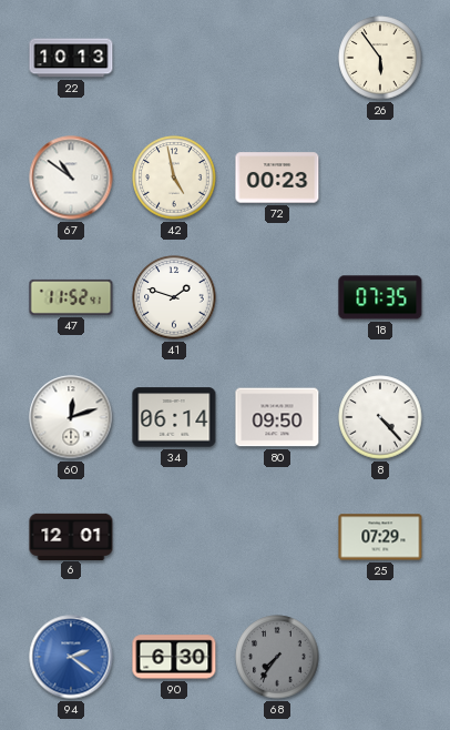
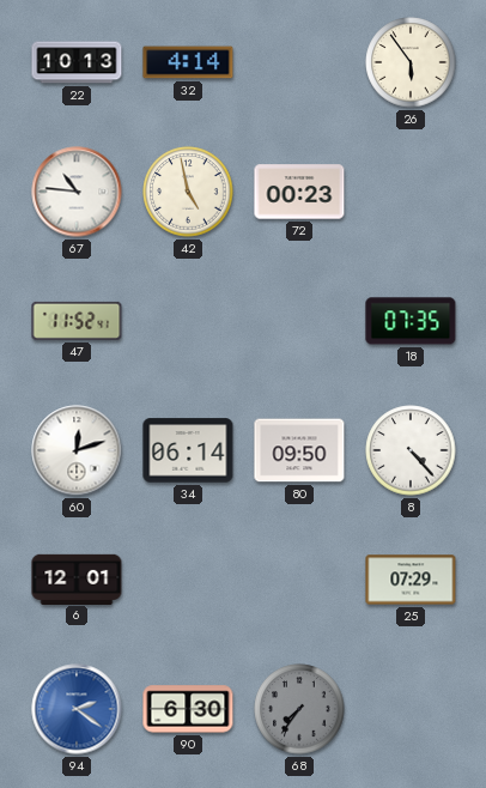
32: none -> 4:14 (188, 62)
67: 10:51 -> 10:46 (77, 192)
41: 1:48 -> none (174, 297)
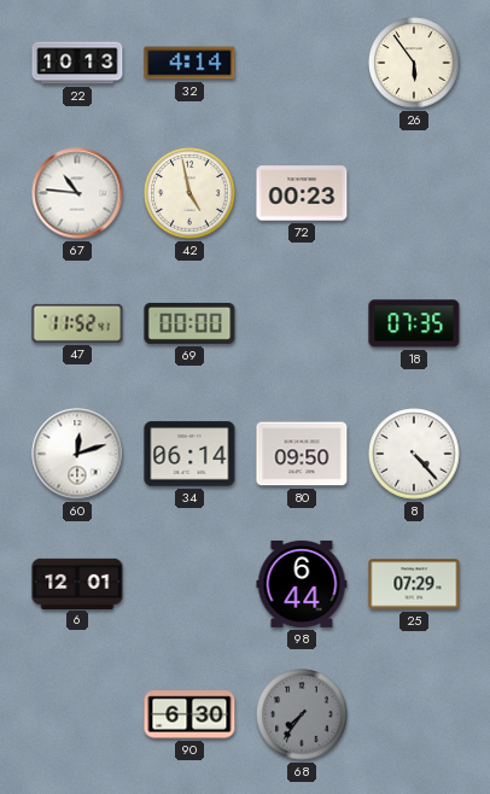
69: none -> 00:00 (189, 323)
98: none -> 6:44 (302, 584)
94: 2:21 -> none (77, 709)
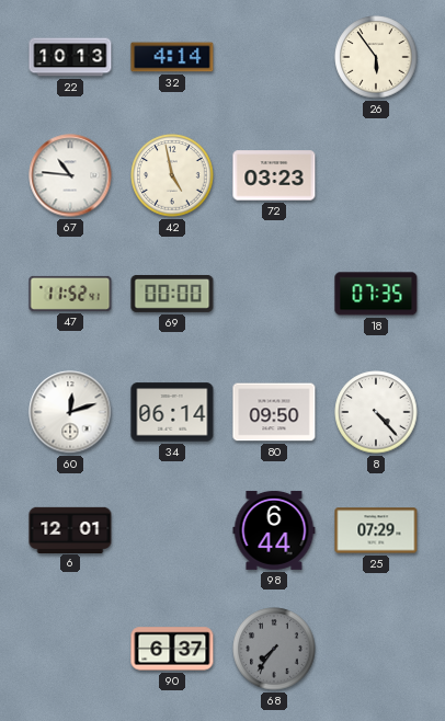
72: 00:23 -> 03:23 (274, 175)
90: 6:30 -> 6:37 (172, 649)
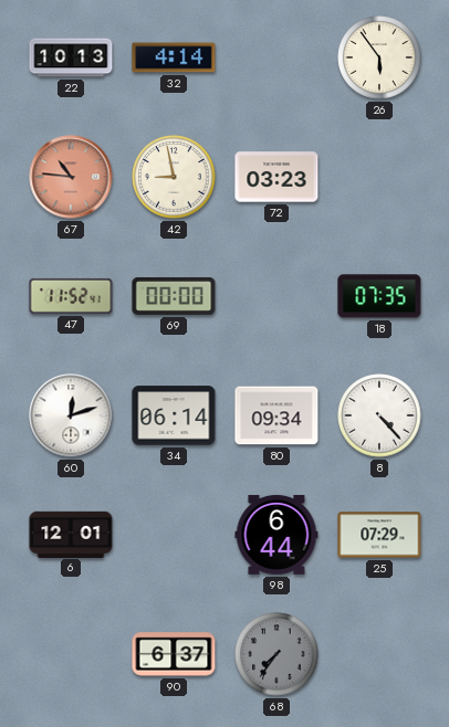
67 dial: white -> salmon (71, 177)
42: 4:58 -> 8:58 (174, 177)
80: 09:50 -> 09:34 (276, 415)
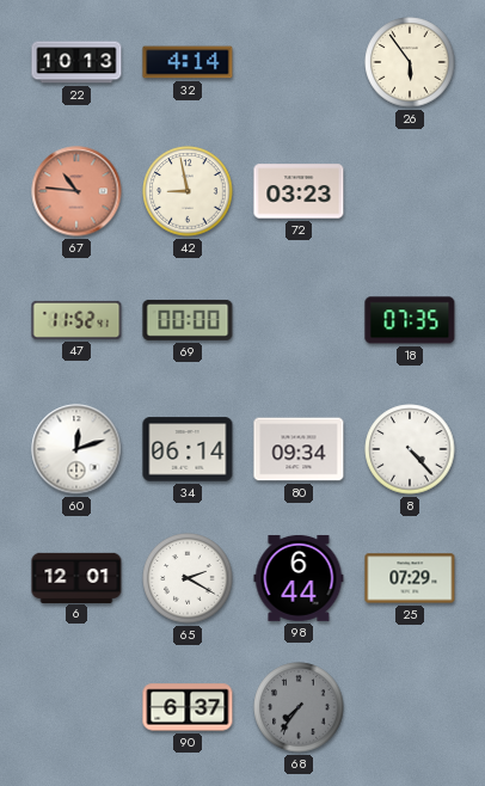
65: none -> 2:20 (188, 578)
